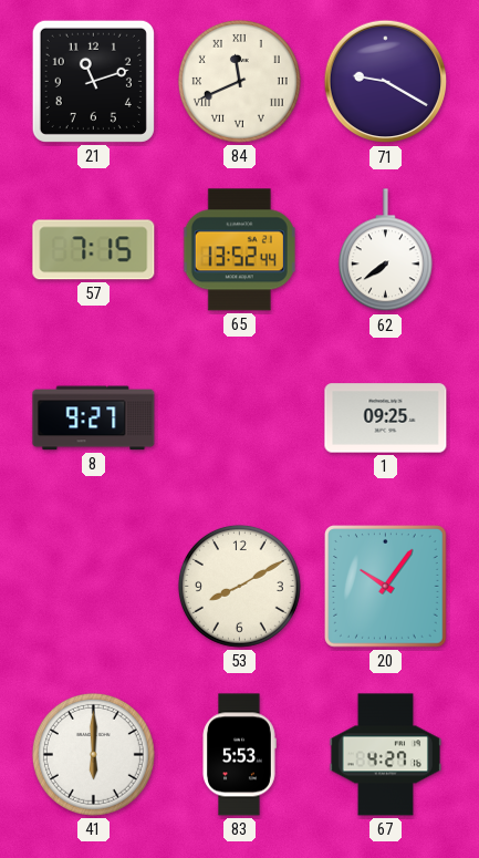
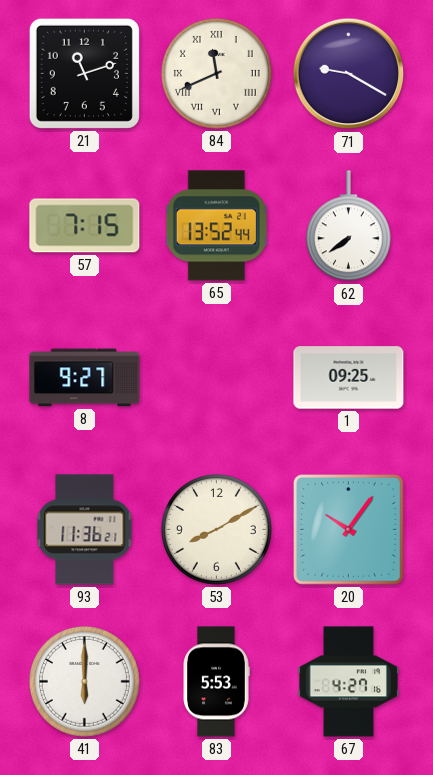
93: none -> 11:36 (85, 530)
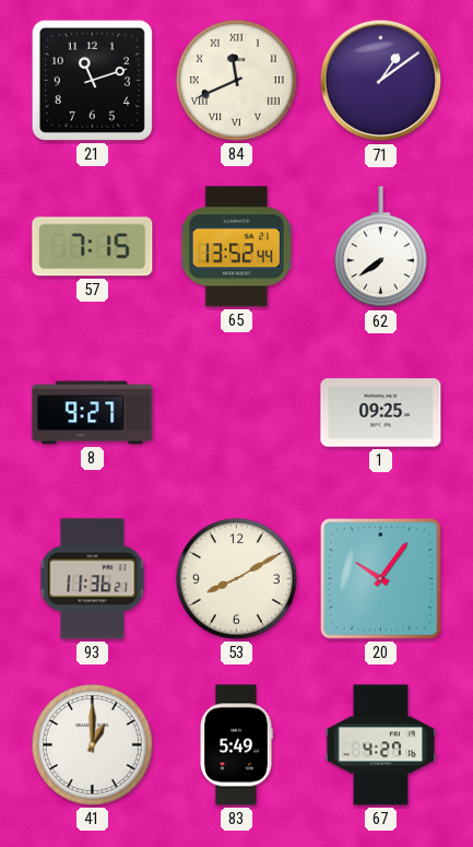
71: 9:20 -> 1:09 (381, 81)
41: 6:00 -> 1:00 (92, 744)
83: 5:53 -> 5:49 (236, 745)
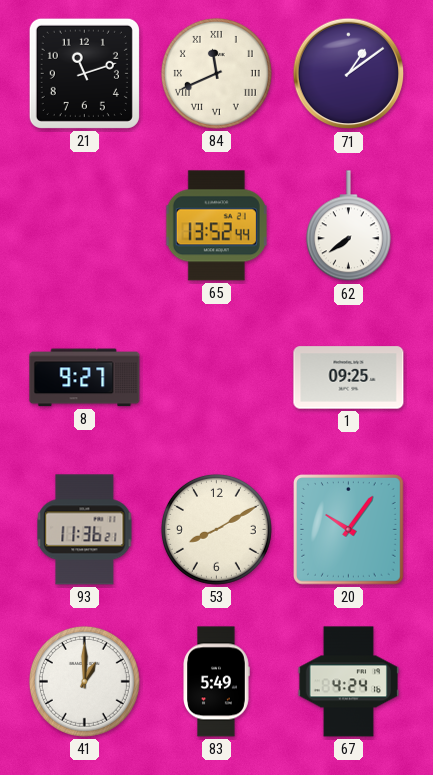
57: 7:15 -> none (93, 247)
67: 4:27 -> 4:24 (348, 682)
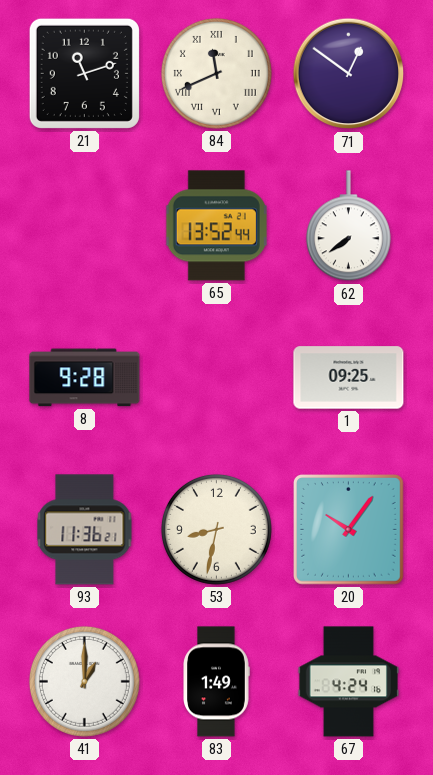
71: 1:09 -> 12:51 (349, 74)
8: 9:27 -> 9:28 (85, 378)
53: 8:10 -> 8:32 (216, 529)
83: 5:49 -> 1:49 (216, 682)
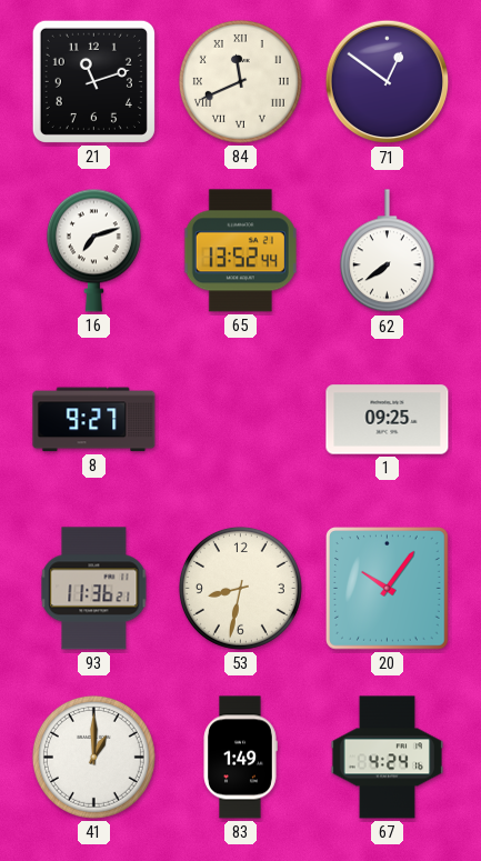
16: none -> 7:12 (93, 250)
8: 9:28 -> 9:27 (94, 420)
